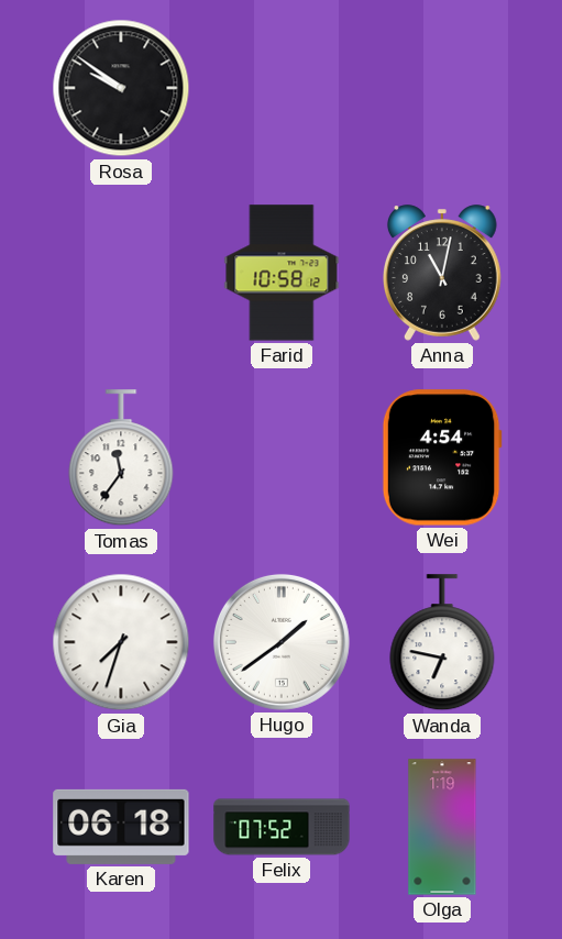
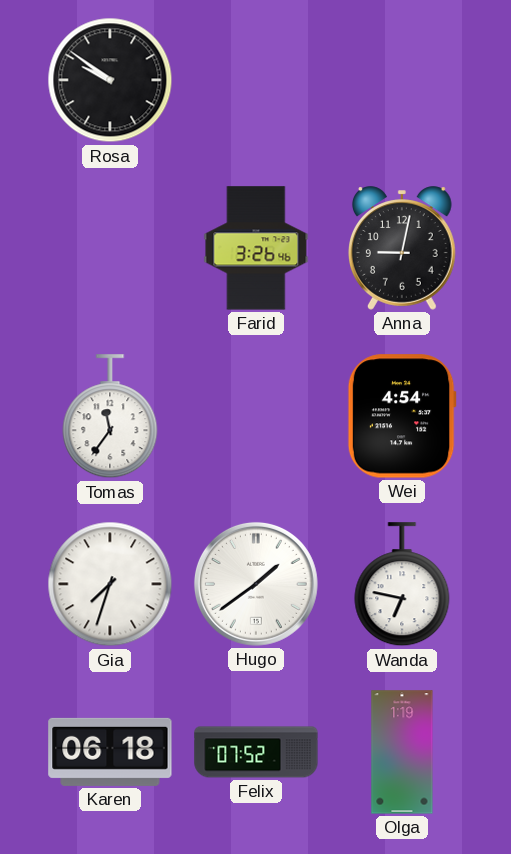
Farid: 10:58 -> 3:26 (256, 248)
Anna: 11:02 -> 9:02 (403, 248)
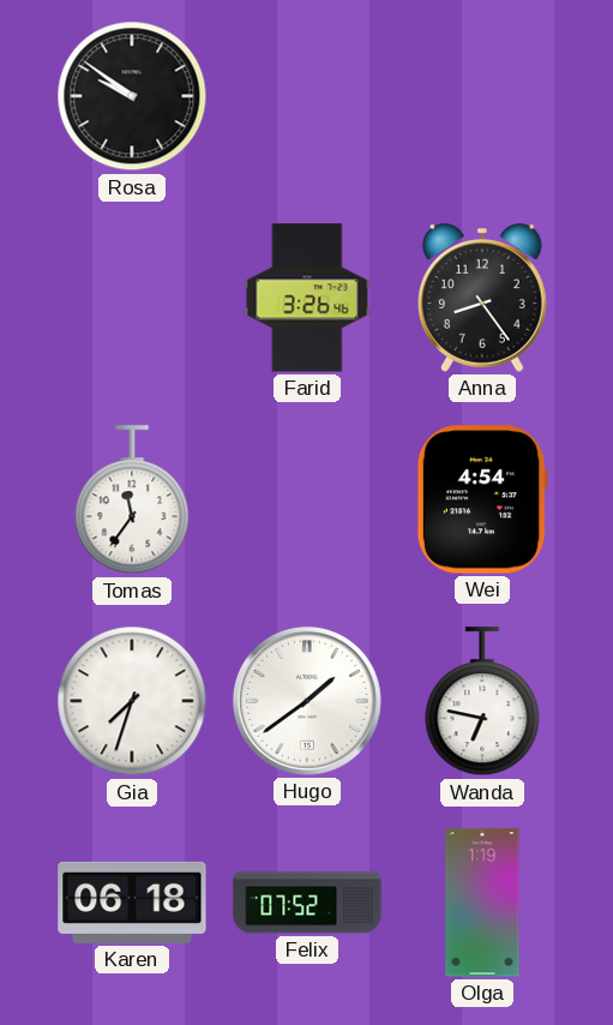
Anna: 9:02 -> 8:24 (483, 298)
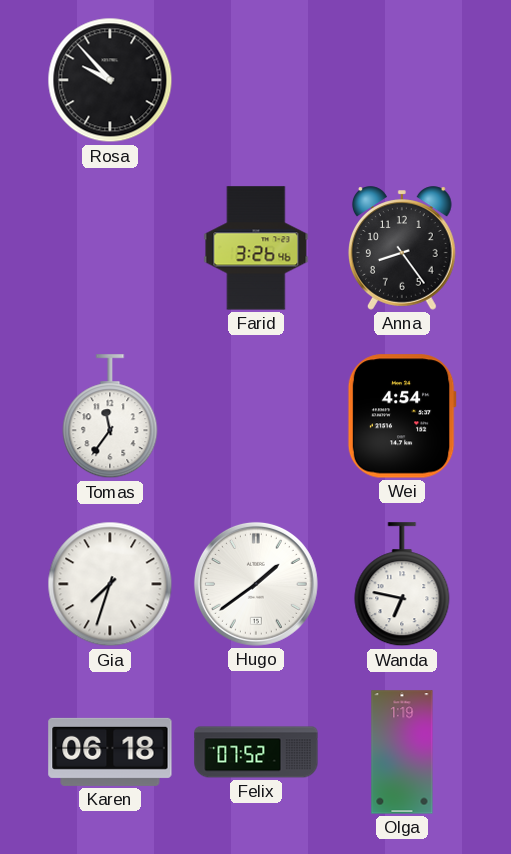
Rosa: 9:51 -> 9:53 (110, 80)
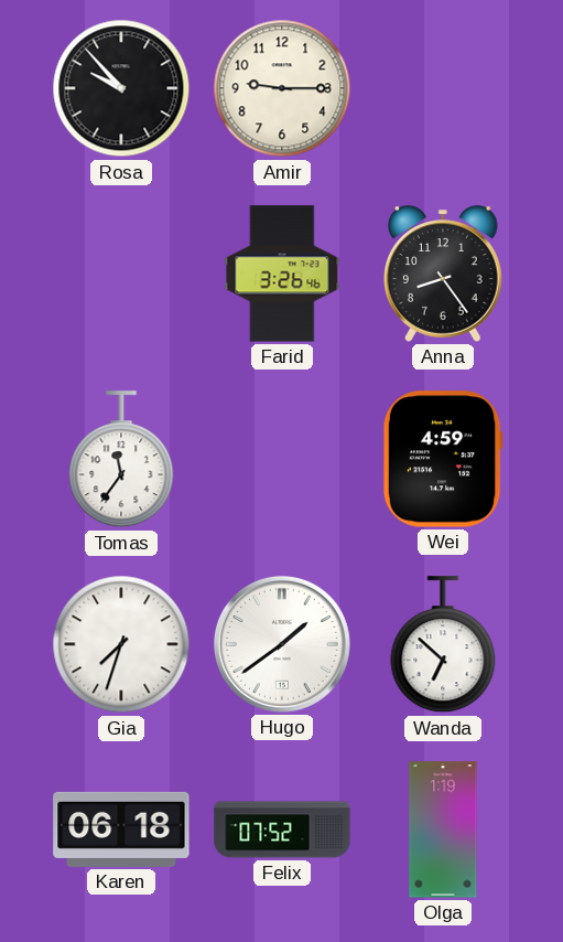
Amir: none -> 9:15 (282, 88)
Wei: 4:54 -> 4:59 (443, 459)
Wanda: 6:47 -> 6:52 (443, 645)
